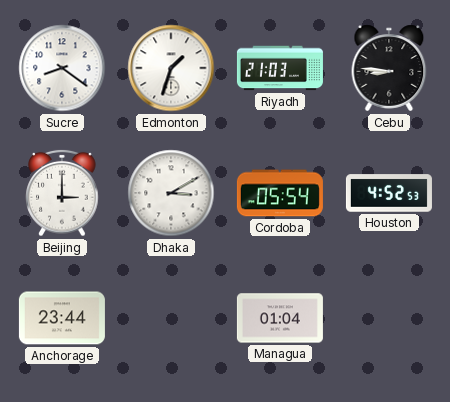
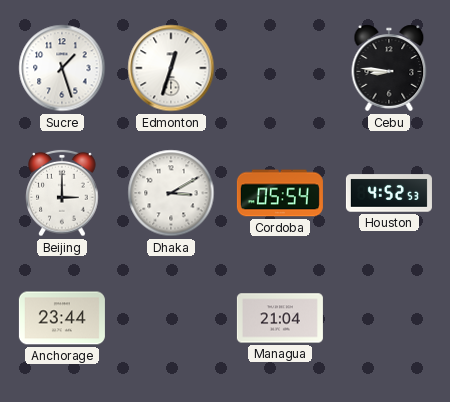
Sucre: 8:21 -> 1:27 (62, 68)
Edmonton: 1:33 -> 12:33 (171, 68)
Riyadh: 21:03 -> none (280, 68)
Managua: 01:04 -> 21:04 (280, 318)
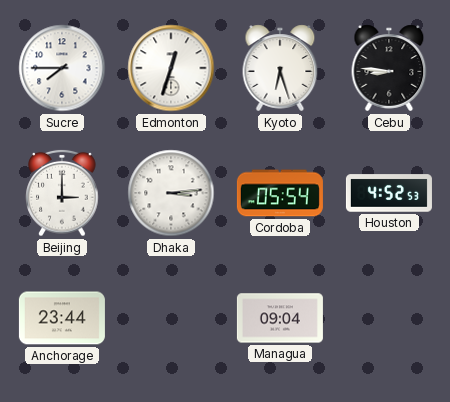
Sucre: 1:27 -> 7:45 (62, 68)
Kyoto: none -> 6:27 (280, 68)
Dhaka: 3:10 -> 3:14 (171, 193)
Managua: 21:04 -> 09:04 (280, 318)
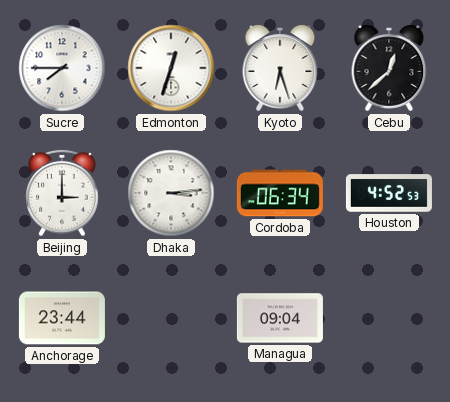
Cebu: 8:46 -> 12:38 (389, 68)
Cordoba: 05:54 -> 06:34 (280, 193)
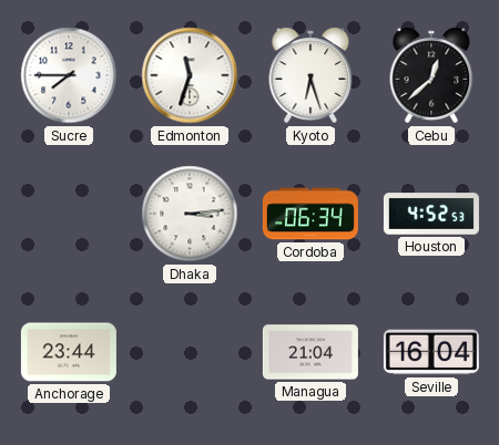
Edmonton: 12:33 -> 11:33 (190, 75)
Beijing: 3:00 -> none (62, 193)
Managua: 09:04 -> 21:04 (310, 352)
Seville: none -> 16:04 (431, 352)
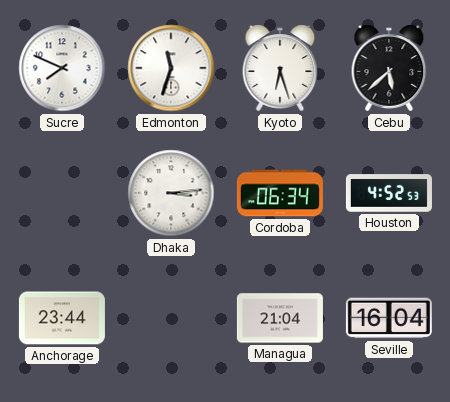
Sucre: 7:45 -> 7:49 (62, 68)
Cebu: 12:38 -> 5:38 (389, 68)
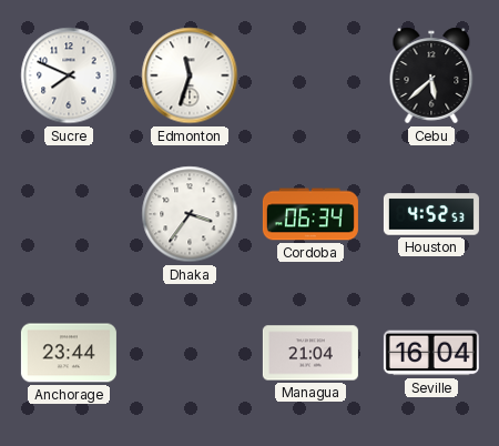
Kyoto: 6:27 -> none (280, 68)
Dhaka: 3:14 -> 3:36 (190, 214)
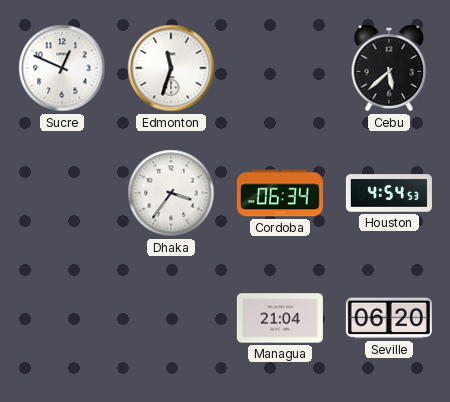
Sucre: 7:49 -> 12:49 (62, 68)
Houston: 4:52 -> 4:54 (389, 193)
Anchorage: 23:44 -> none (69, 353)
Seville: 16:04 -> 06:20 (389, 318)
